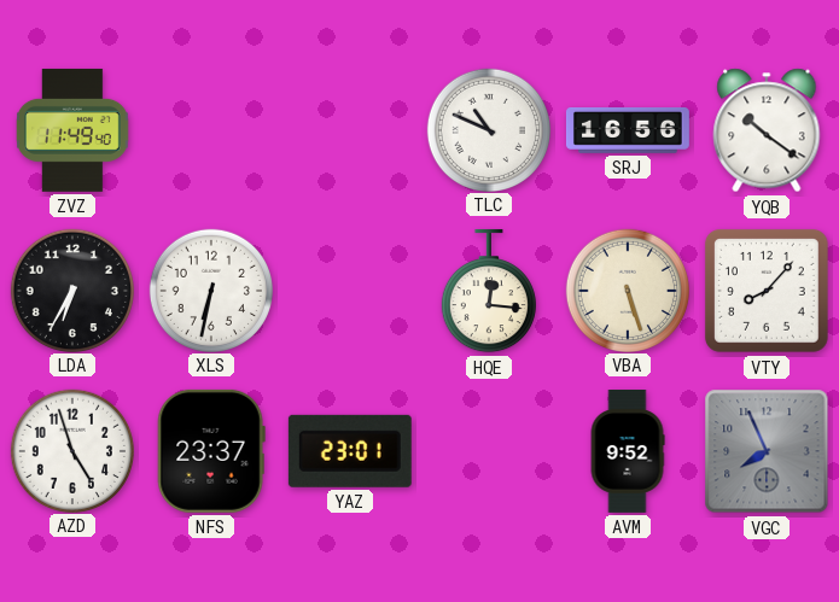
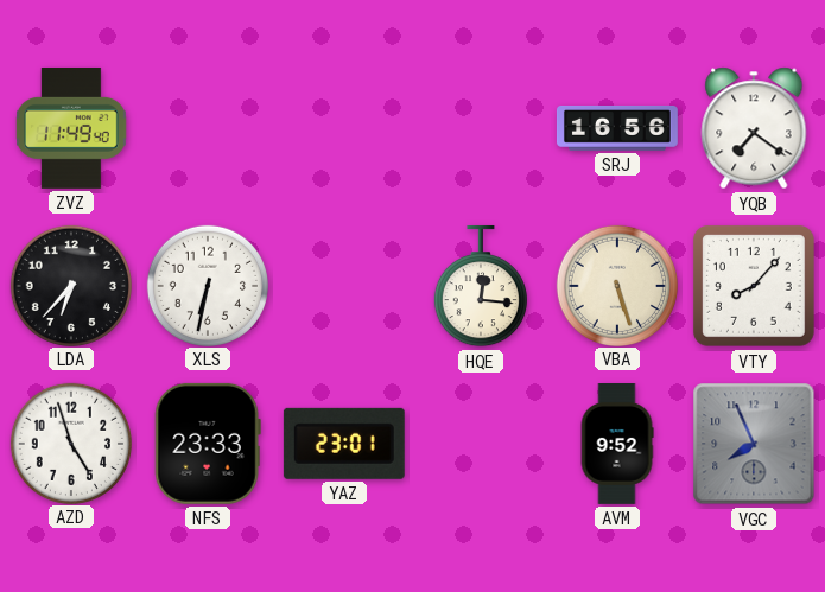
TLC: 10:49 -> none (488, 129)
YQB: 10:21 -> 7:21 (754, 128)
LDA: 6:35 -> 6:37 (70, 285)
NFS: 23:37 -> 23:33 (208, 444)
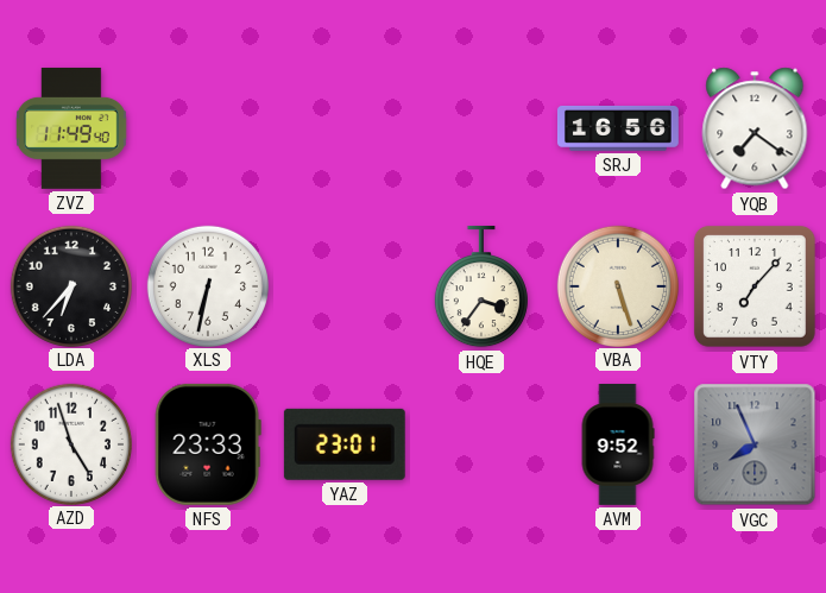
HQE: 12:16 -> 3:36 (481, 286)
VTY: 8:07 -> 7:07 (755, 286)
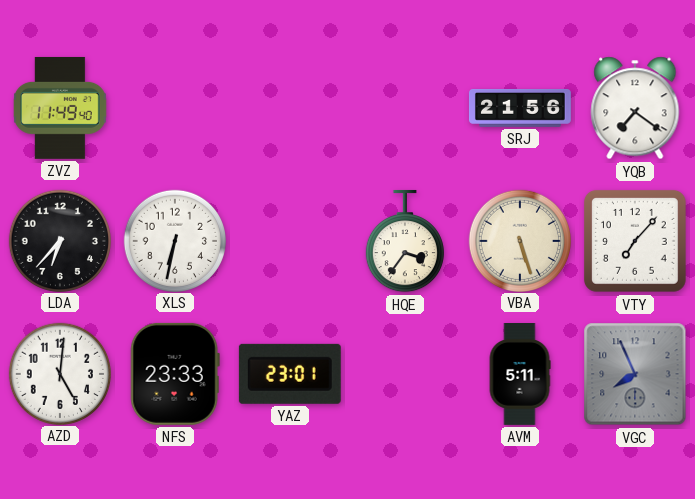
SRJ: 16:56 -> 21:56 (520, 109)
AZD: 4:57 -> 5:01 (59, 373)
AVM: 9:52 -> 5:11 (520, 375)
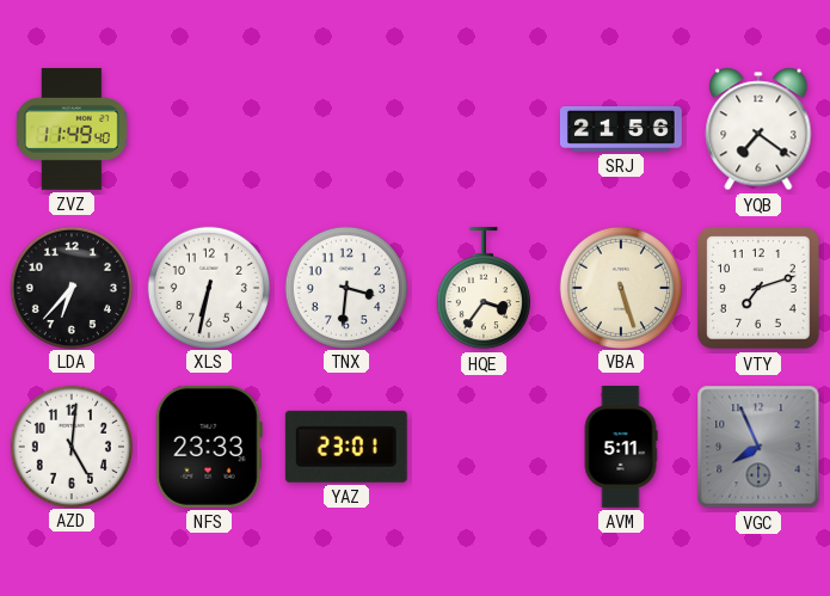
TNX: none -> 3:31 (345, 287)
VTY: 7:07 -> 7:12 (758, 288)
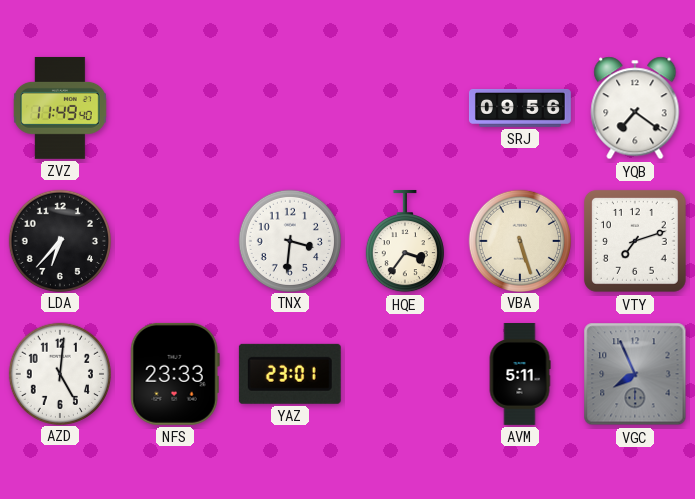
SRJ: 21:56 -> 09:56 (520, 109)
XLS: 6:32 -> none (208, 287)
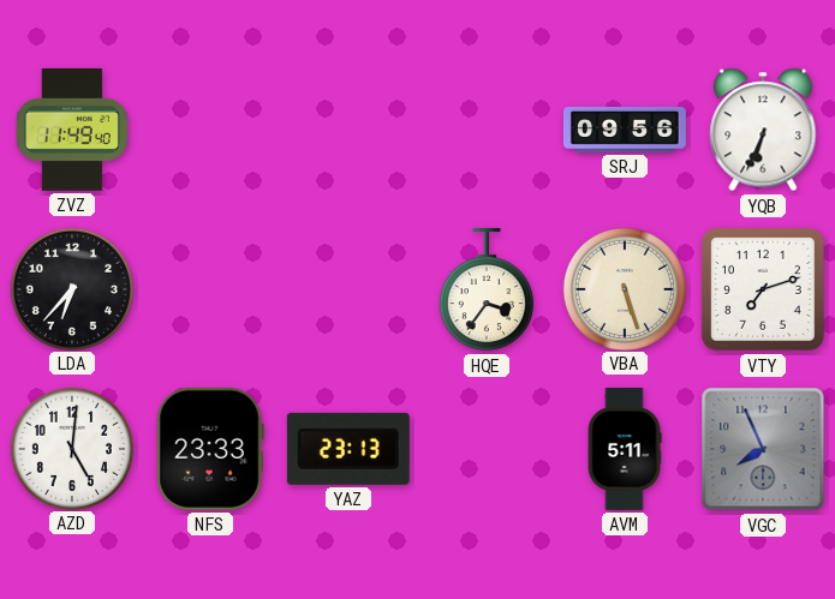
YQB: 7:21 -> 6:34 (763, 130)
TNX: 3:31 -> none (289, 240)
YAZ: 23:01 -> 23:13 (348, 449)
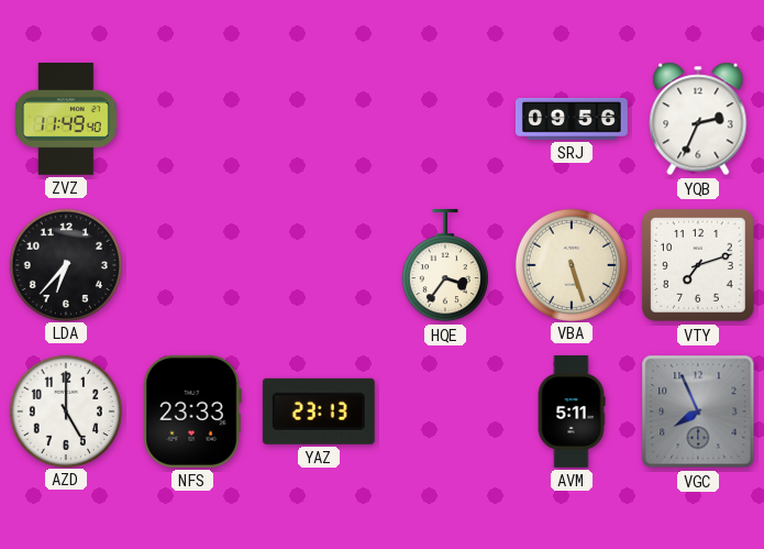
YQB: 6:34 -> 2:34 (698, 119)
AZD: 5:01 -> 5:00 (65, 410)
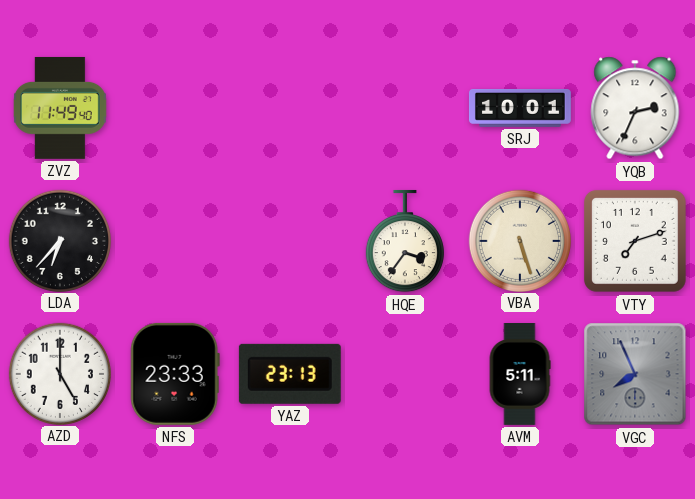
SRJ: 09:56 -> 10:01 (520, 109)
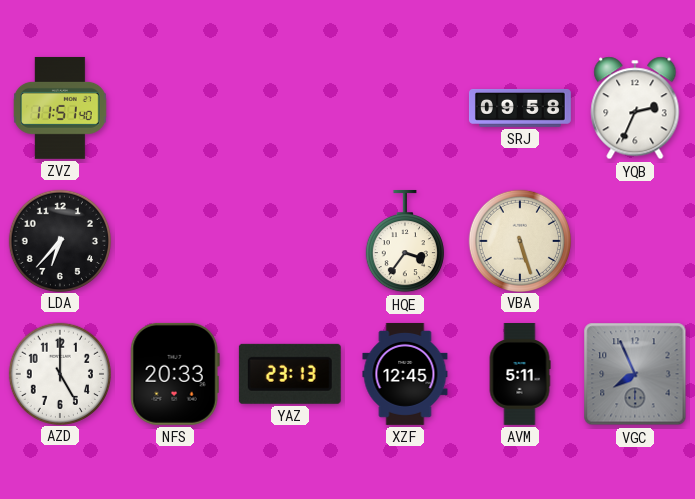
ZVZ: 11:49 -> 11:51 (61, 108)
SRJ: 10:01 -> 09:58 (520, 109)
VTY: 7:12 -> none (635, 241)
NFS: 23:33 -> 20:33 (175, 374)
XZF: none -> 12:45 (405, 374)
